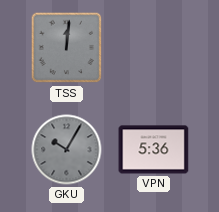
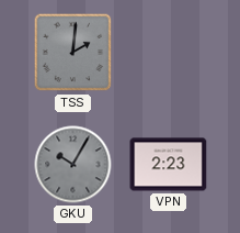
TSS: 12:01 -> 2:01 (73, 53)
VPN: 5:36 -> 2:23 (169, 165)
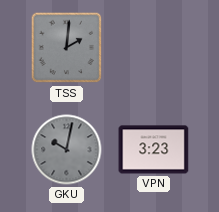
GKU: 10:05 -> 10:02 (67, 150)
VPN: 2:23 -> 3:23 (154, 150)
